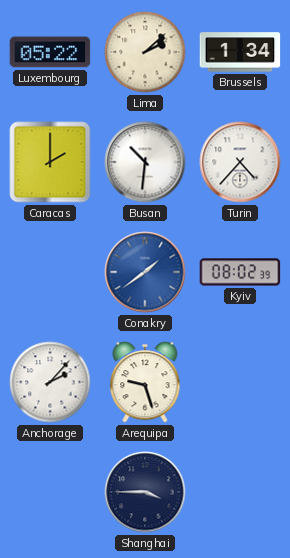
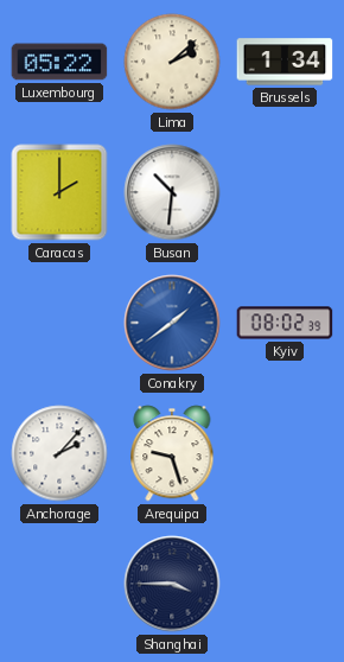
Turin: 4:37 -> none (240, 162)
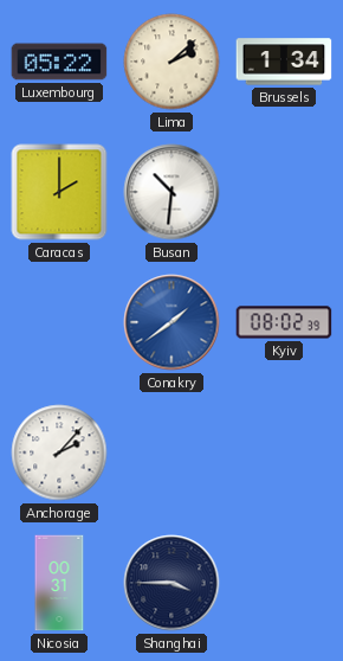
Arequipa: 9:27 -> none (172, 453)
Nicosia: none -> 00:31 (59, 583)
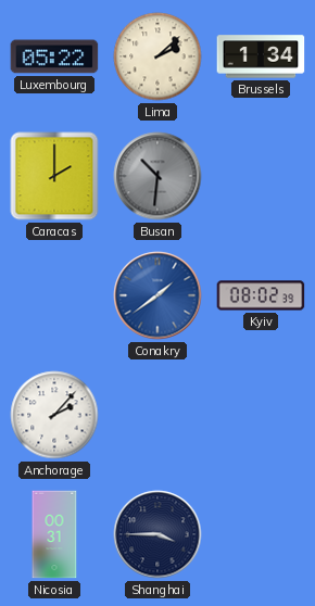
Busan dial: white -> grey (157, 176)
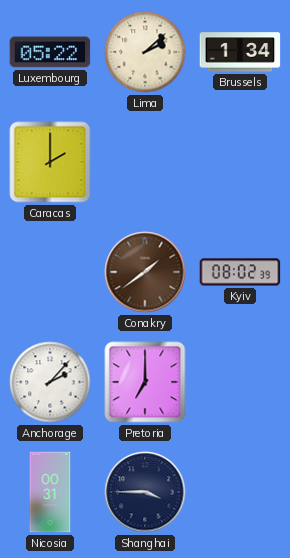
Busan: 10:31 -> none (157, 176)
Conakry dial: blue -> brown (145, 272)
Pretoria: none -> 7:00 (145, 382)
